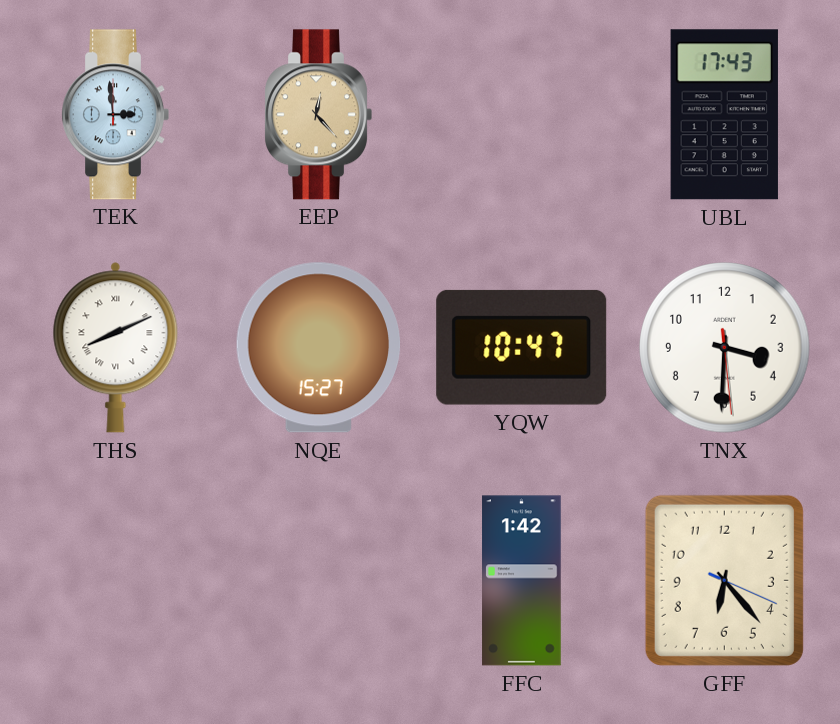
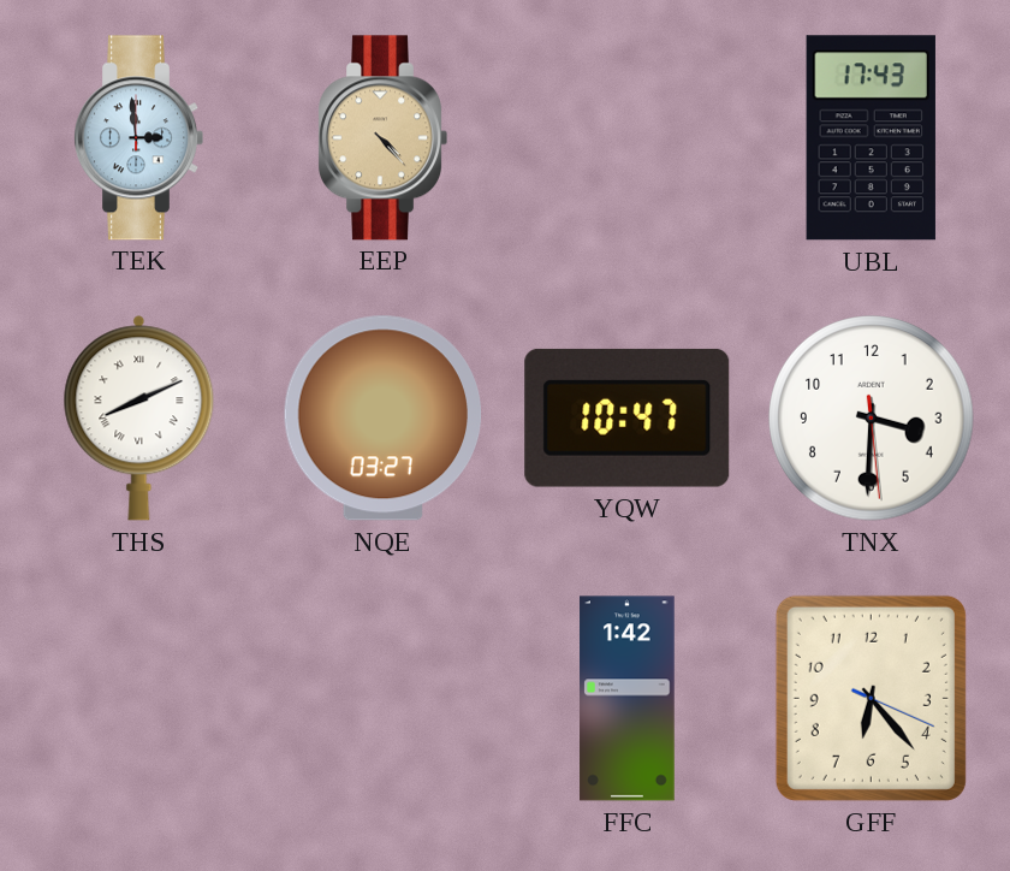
EEP: 12:23 -> 4:23 (382, 138)
NQE: 15:27 -> 03:27 (384, 419)
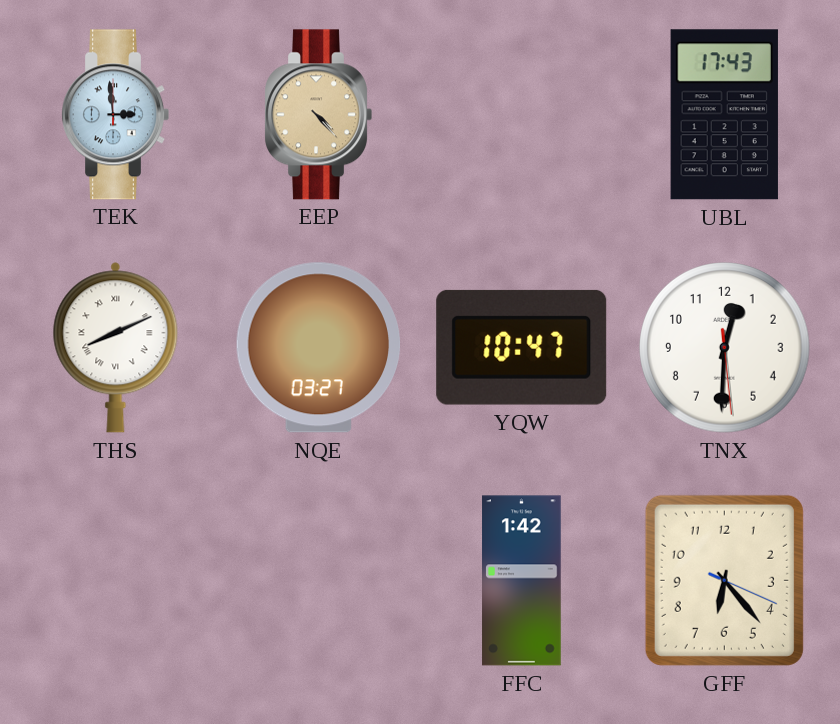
TNX: 3:30 -> 12:30 (725, 348)
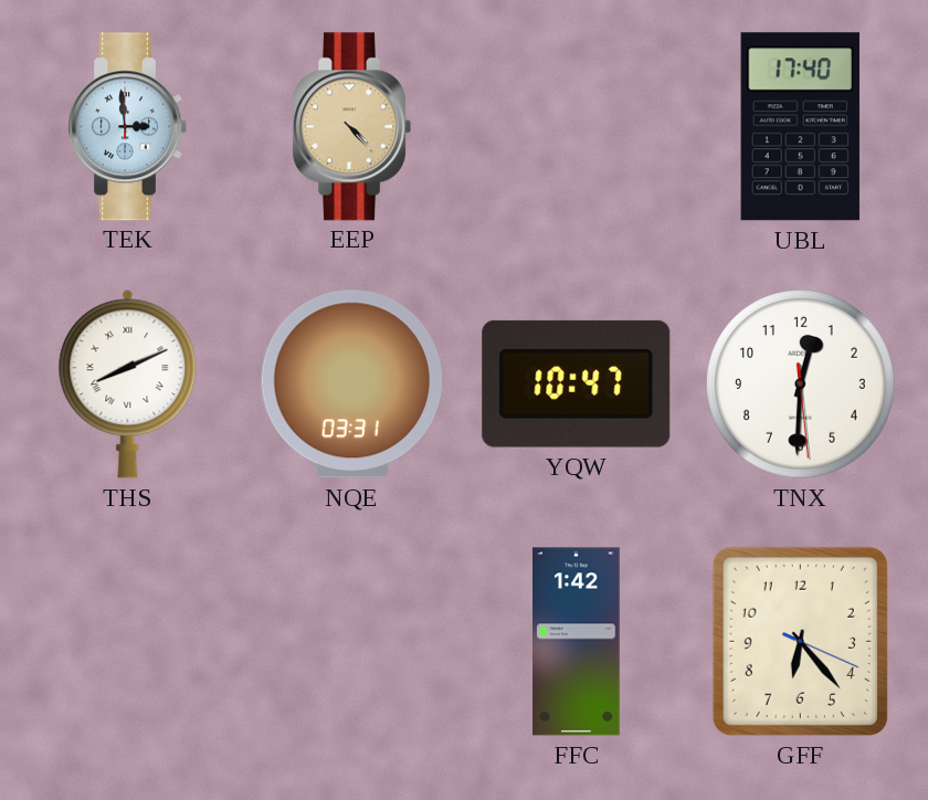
UBL: 17:43 -> 17:40 (800, 127)
NQE: 03:27 -> 03:31 (352, 385)
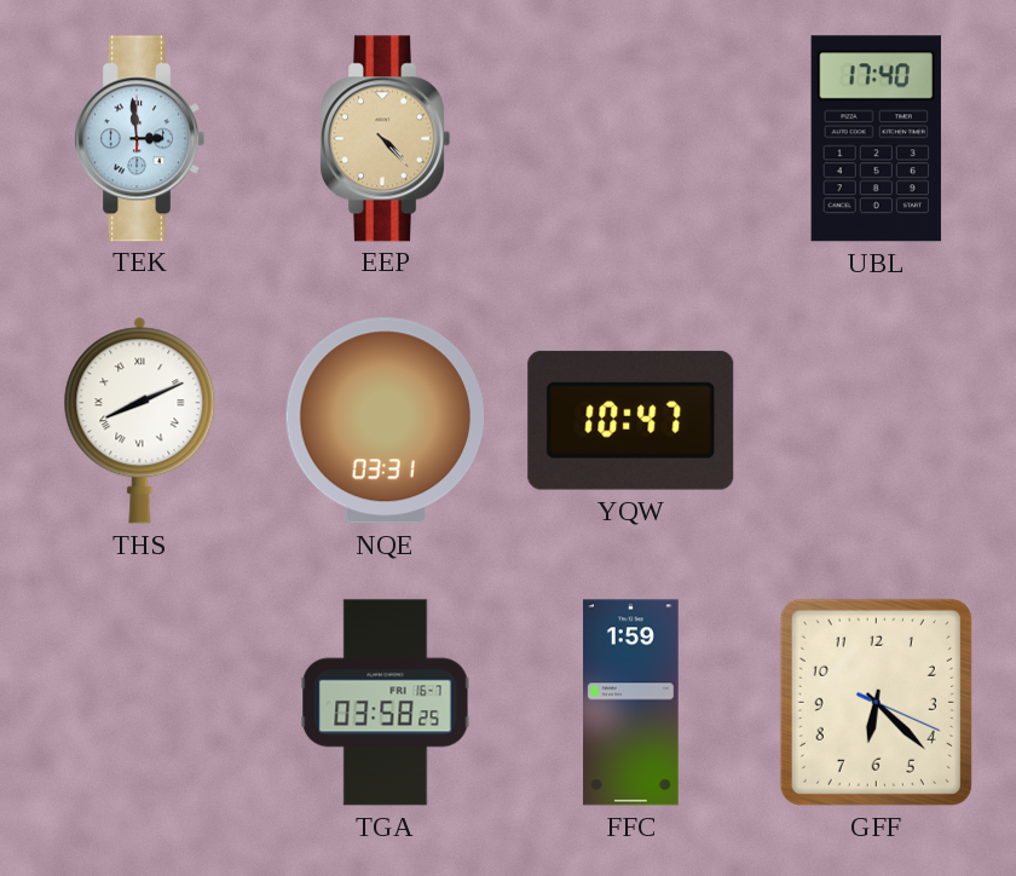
TNX: 12:30 -> none (801, 385)
TGA: none -> 03:58 (386, 703)
FFC: 1:42 -> 1:59 (631, 703)
GFF: 6:23 -> 6:22 (876, 702)
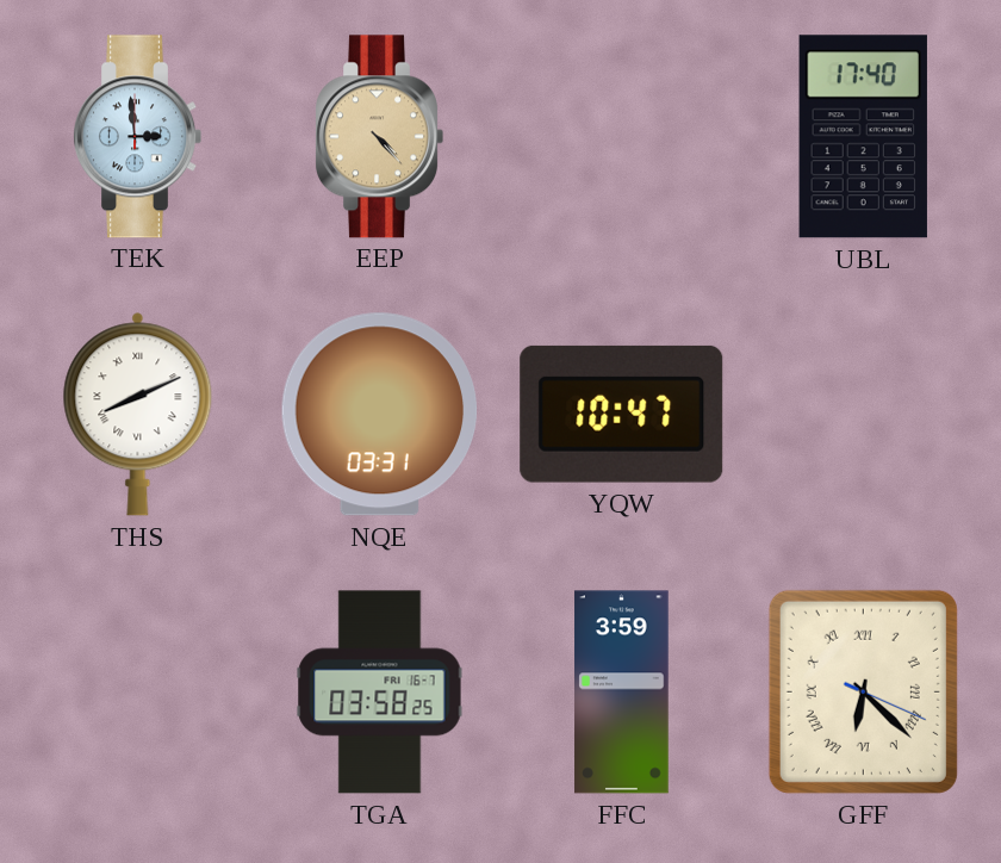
FFC: 1:59 -> 3:59 (622, 693)
GFF numerals: Arabic -> Roman (863, 691)
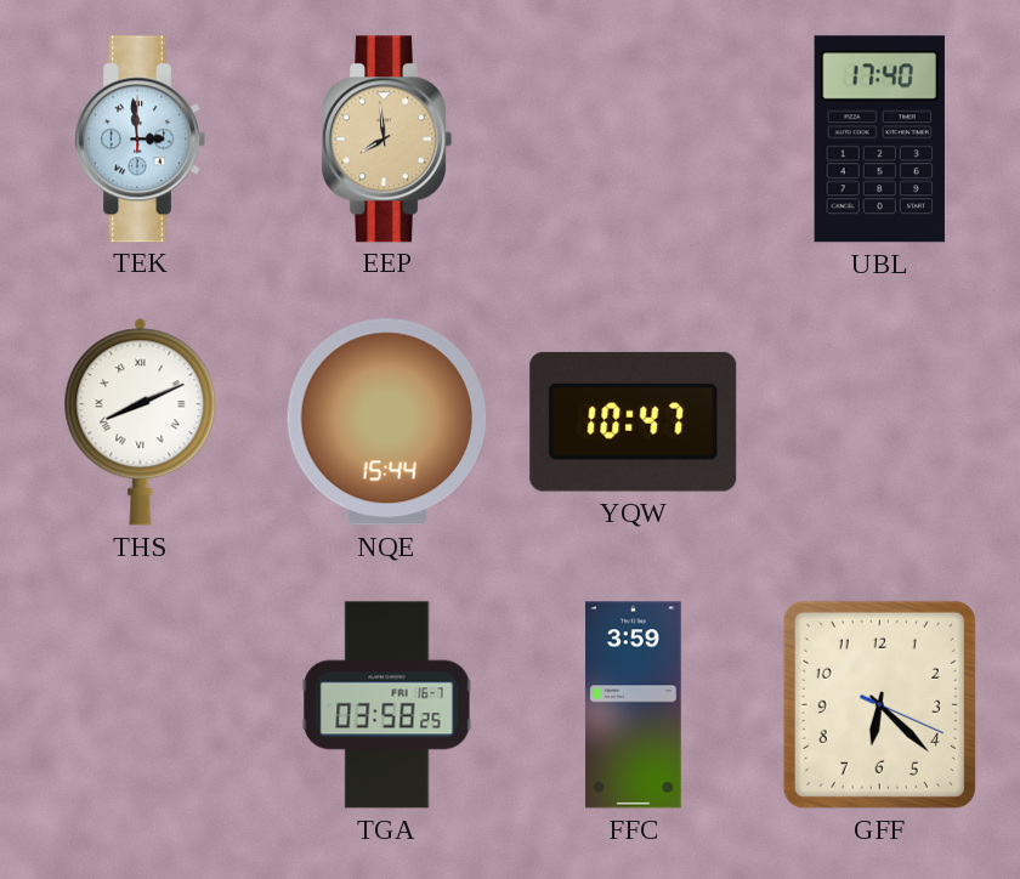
EEP: 4:23 -> 7:59 (386, 140)
NQE: 03:31 -> 15:44 (387, 423)
GFF numerals: Roman -> Arabic (879, 704)
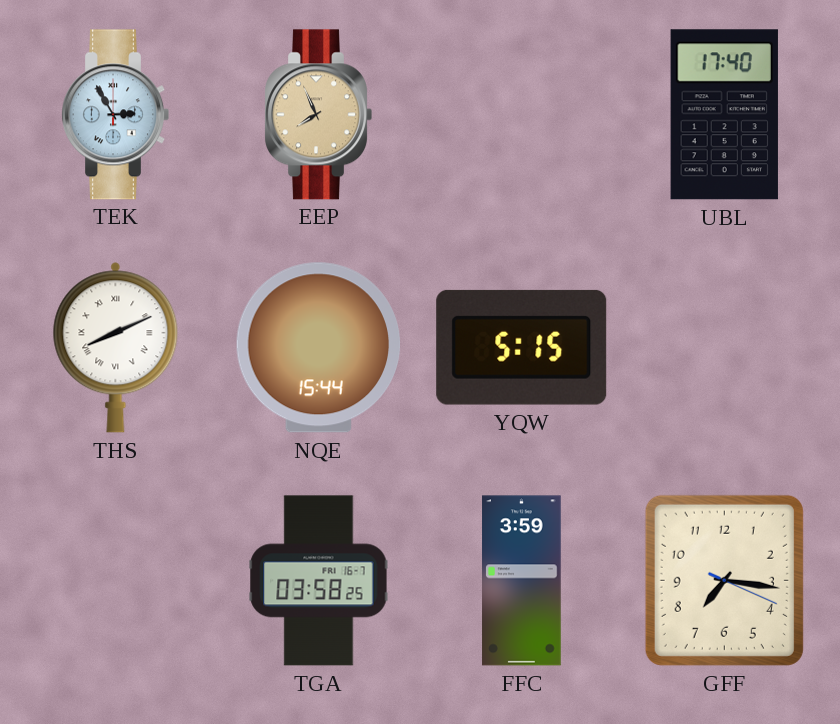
TEK: 2:59 -> 2:55 (115, 115)
EEP: 7:59 -> 7:56 (318, 115)
YQW: 10:47 -> 5:15 (522, 347)
GFF: 6:22 -> 7:16 (724, 580)
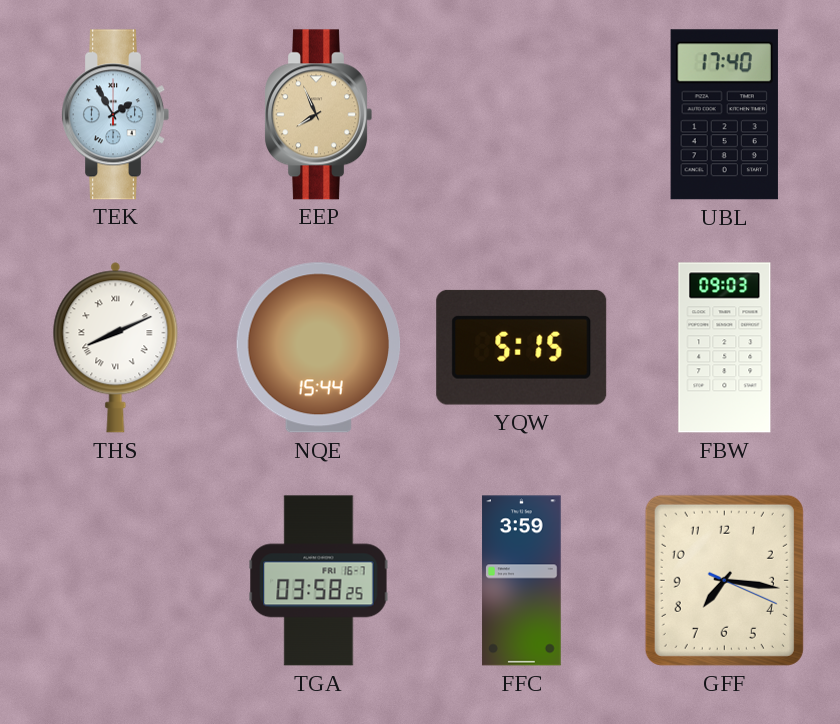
TEK: 2:55 -> 1:55 (115, 115)
FBW: none -> 09:03 (725, 348)
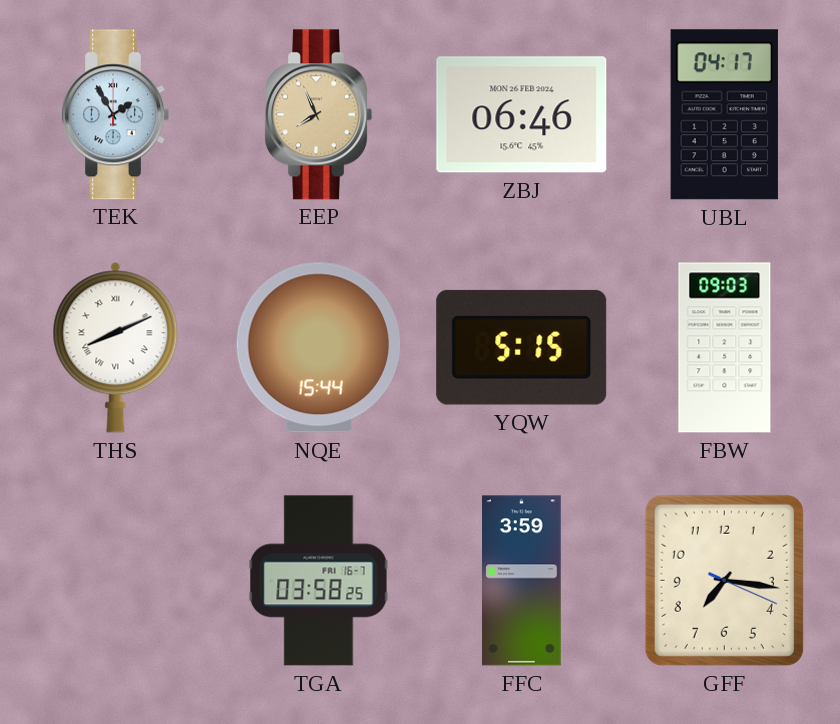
ZBJ: none -> 06:46 (522, 115)
UBL: 17:40 -> 04:17 (724, 115)
